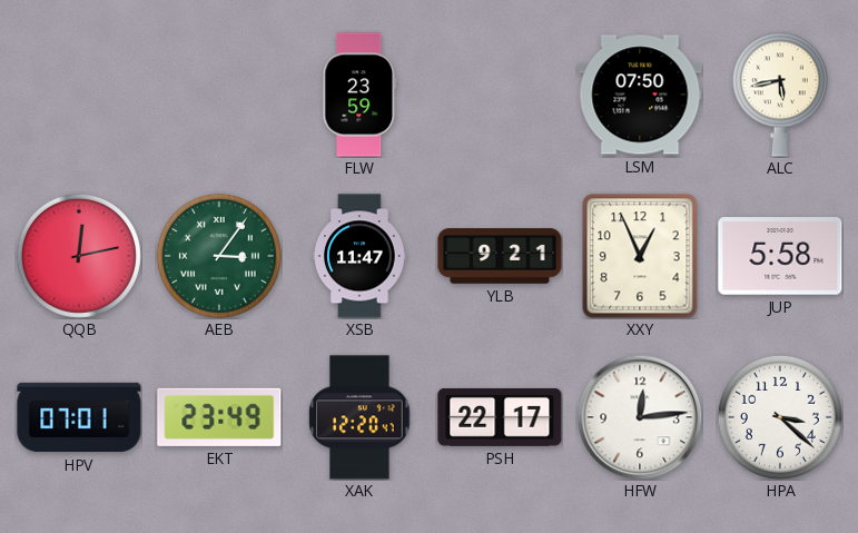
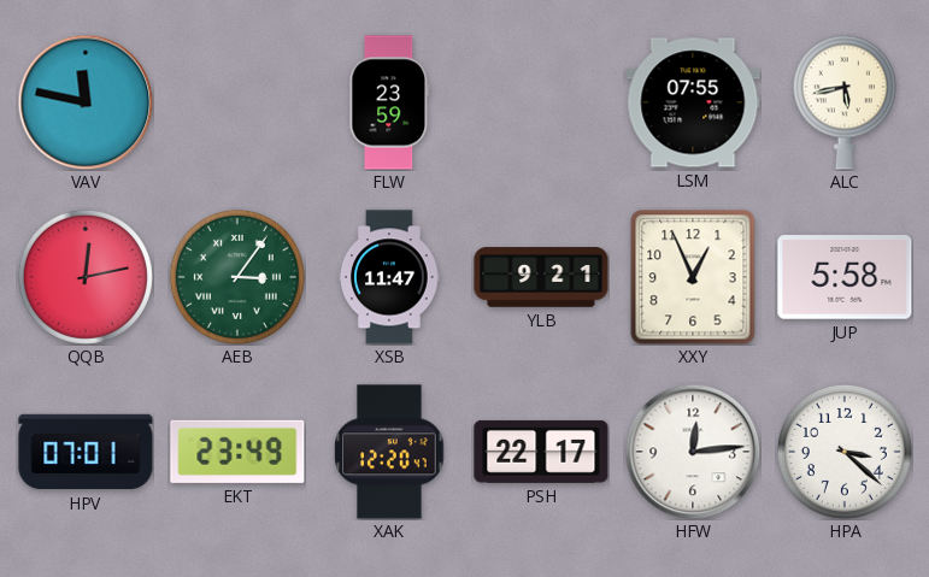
VAV: none -> 11:47 (86, 102)
LSM: 07:50 -> 07:55 (693, 102)
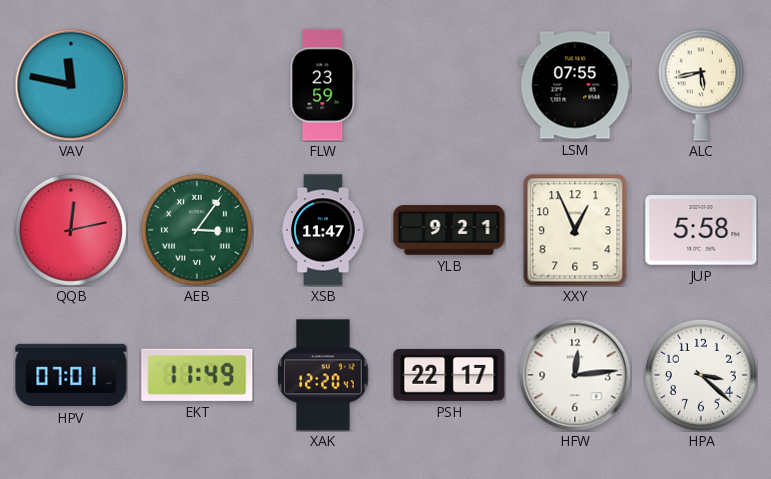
EKT: 23:49 -> 11:49 (197, 375)
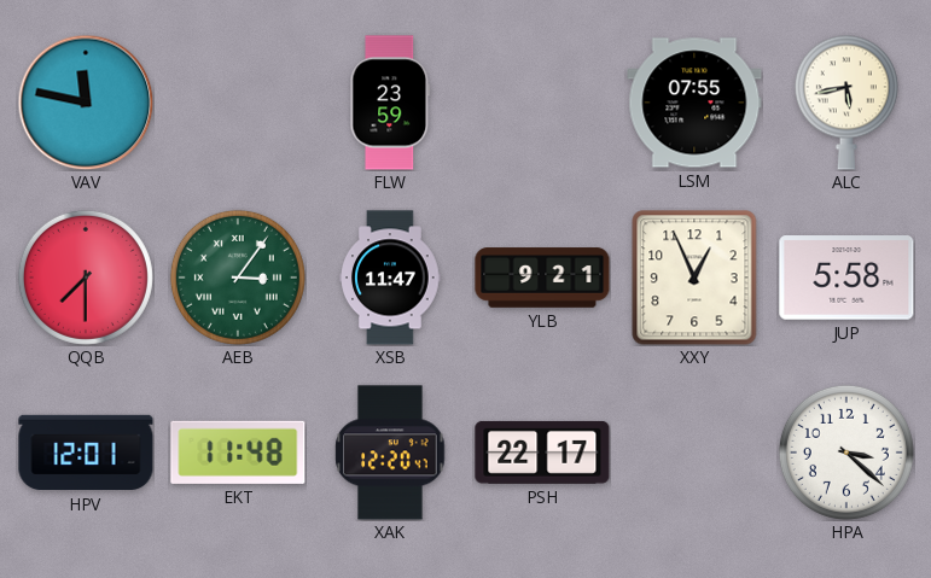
QQB: 12:13 -> 7:30 (86, 278)
HPV: 07:01 -> 12:01 (86, 453)
EKT: 11:49 -> 11:48 (238, 453)
HFW: 12:14 -> none (575, 375)
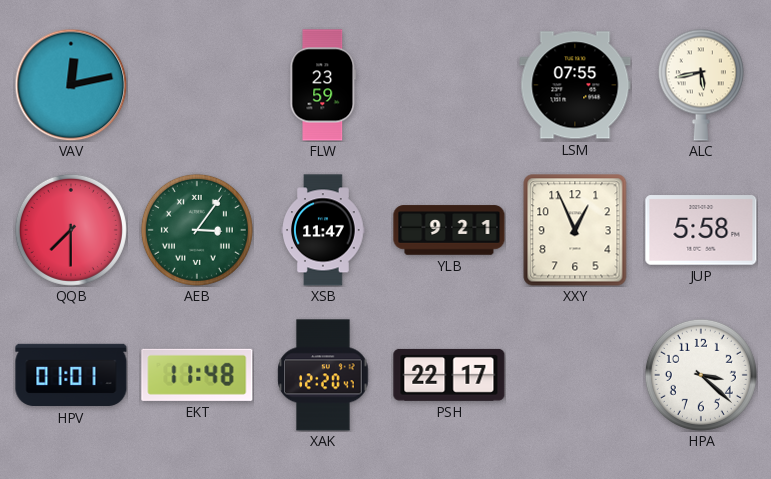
VAV: 11:47 -> 12:13 (71, 85)
HPV: 12:01 -> 01:01 (71, 375)
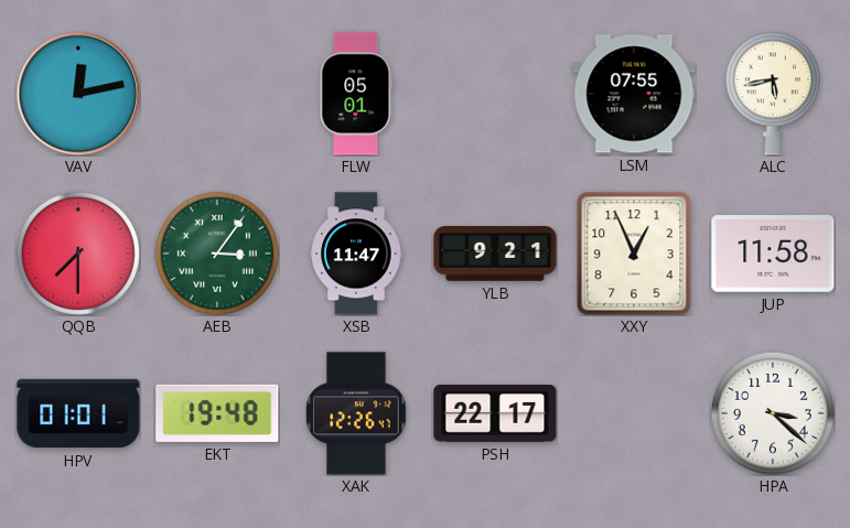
FLW: 23:59 -> 05:01 (356, 94)
JUP: 5:58 -> 11:58 (773, 254)
EKT: 11:48 -> 19:48 (217, 413)
XAK: 12:20 -> 12:26 (356, 413)
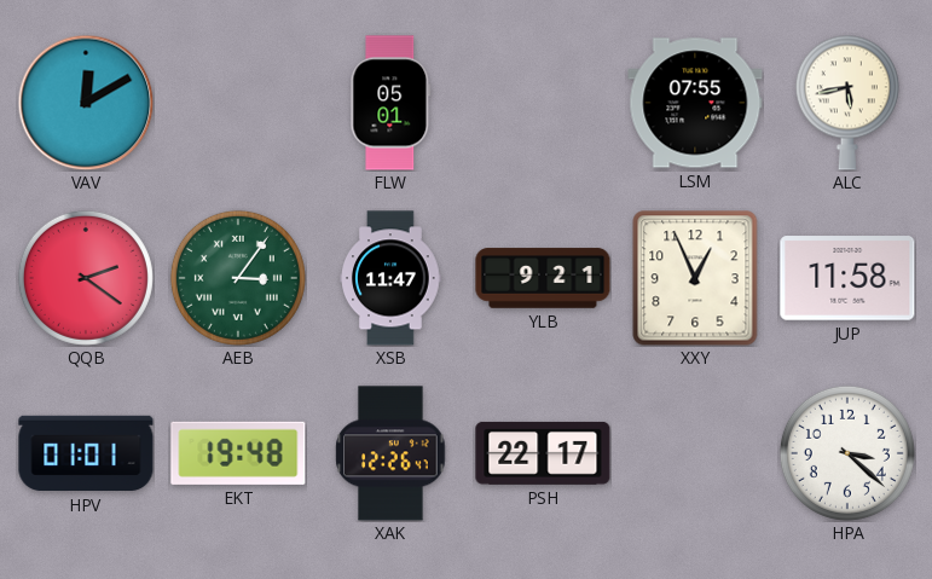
VAV: 12:13 -> 12:10 (86, 103)
QQB: 7:30 -> 2:21 (86, 278)
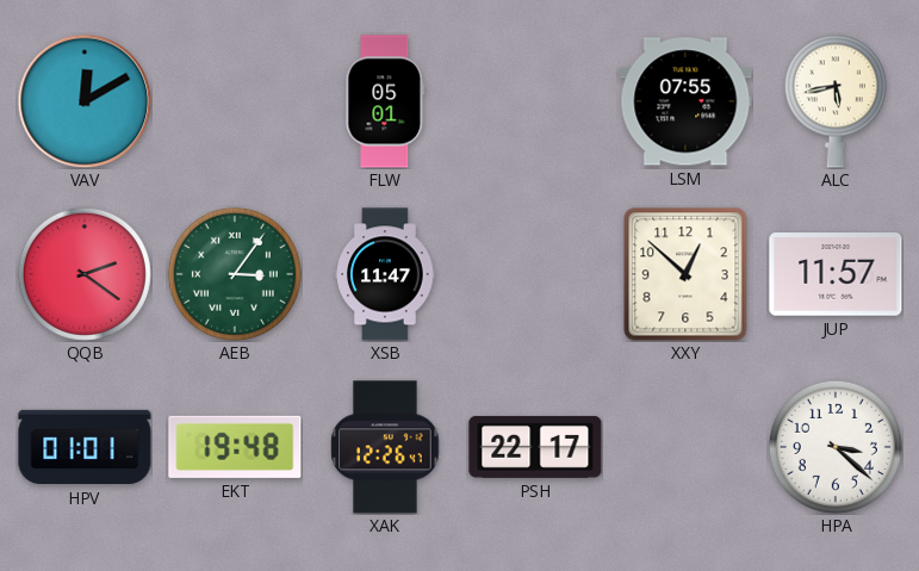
YLB: 9:21 -> none (543, 278)
XXY: 12:56 -> 12:52 (685, 274)
JUP: 11:58 -> 11:57 (836, 274)
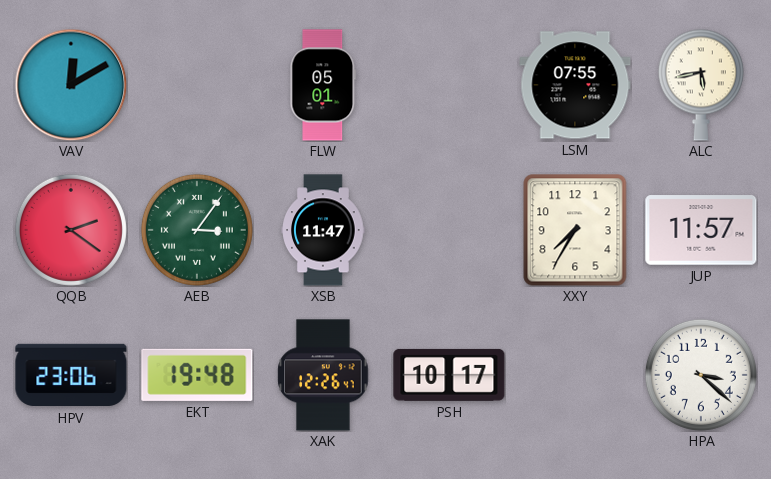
XXY: 12:52 -> 7:35 (575, 230)
HPV: 01:01 -> 23:06 (71, 375)
PSH: 22:17 -> 10:17 (449, 375)
